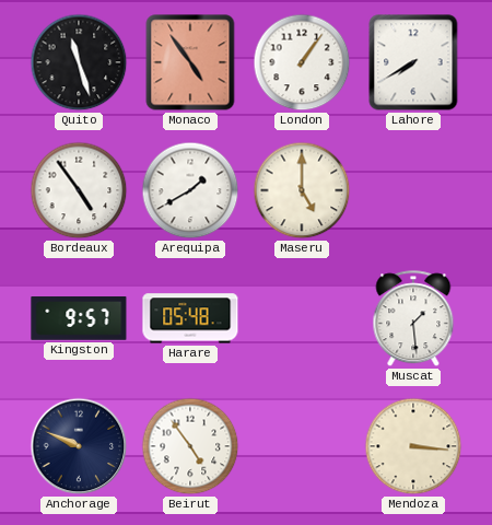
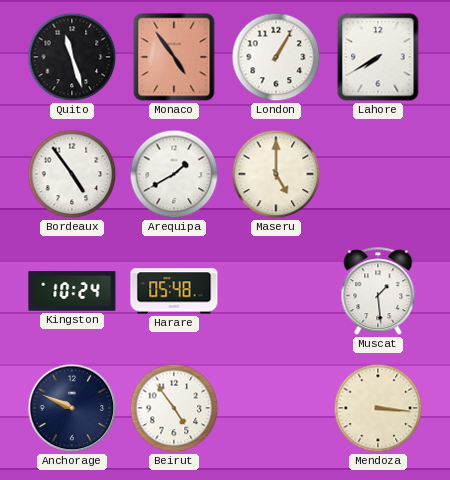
London: 1:06 -> 1:05 (276, 57)
Kingston: 9:57 -> 10:24 (72, 292)
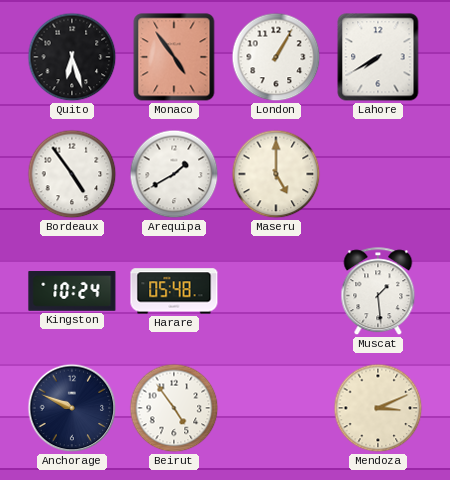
Quito: 11:27 -> 6:27 (72, 57)
Mendoza: 3:16 -> 3:11 (378, 408)
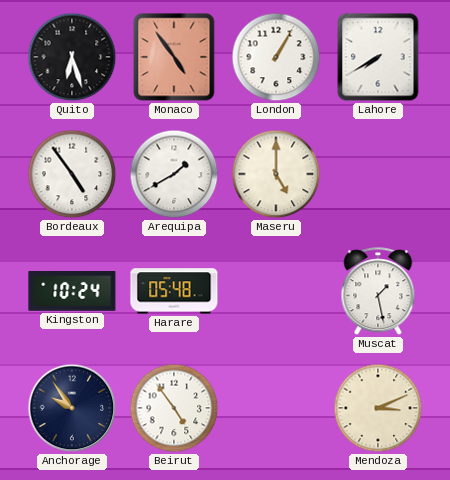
Muscat: 1:29 -> 1:28 (378, 292)
Anchorage: 9:49 -> 9:54 (72, 408)
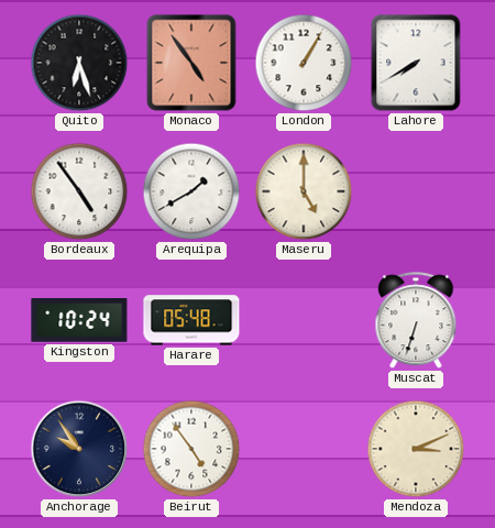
Muscat: 1:28 -> 6:33 (416, 321)
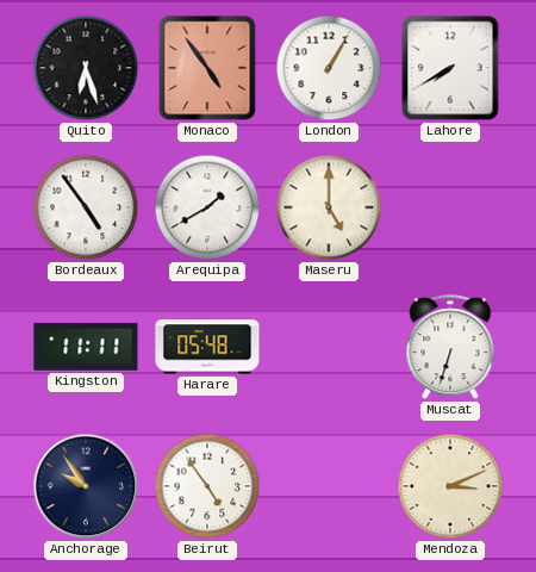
Kingston: 10:24 -> 11:11 (86, 348)
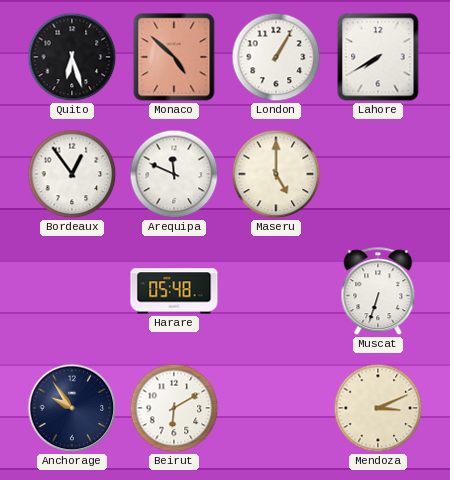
Monaco: 4:54 -> 4:52 (174, 57)
Bordeaux: 4:54 -> 12:54 (72, 174)
Arequipa: 1:40 -> 11:49 (174, 174)
Kingston: 11:11 -> none (86, 348)
Beirut: 4:54 -> 6:10 (174, 408)
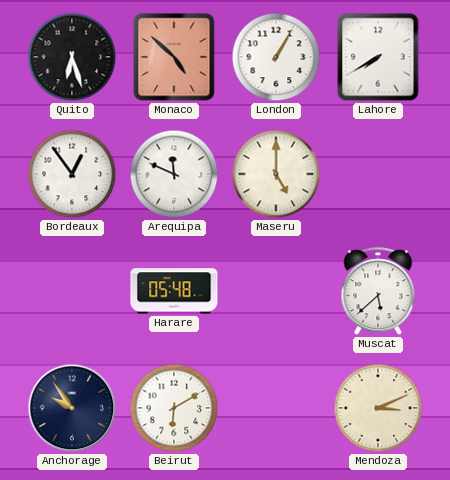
Muscat: 6:33 -> 5:38 (378, 292)
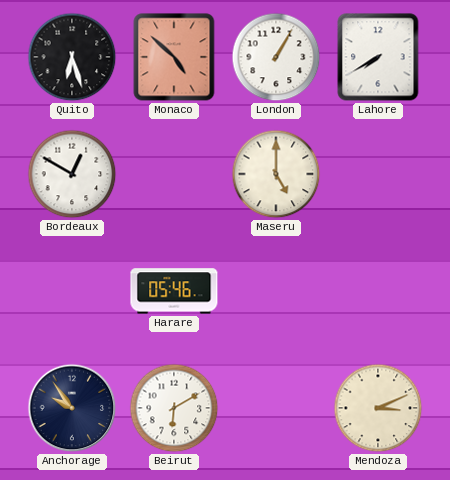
Bordeaux: 12:54 -> 12:50 (72, 174)
Arequipa: 11:49 -> none (174, 174)
Harare: 05:48 -> 05:46 (174, 291)
Muscat: 5:38 -> none (378, 292)
